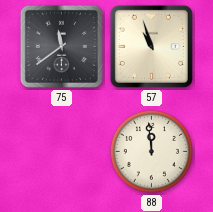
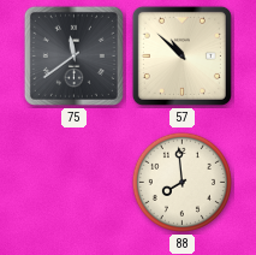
57: 10:57 -> 10:52 (181, 55)
88: 11:59 -> 7:59 (181, 182)
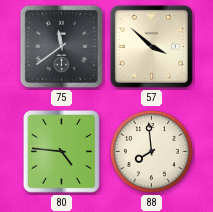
57: 10:52 -> 3:52 (151, 46)
80: none -> 4:46 (61, 151)
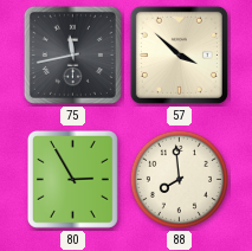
75: 11:39 -> 11:43 (72, 54)
80: 4:46 -> 2:55 (72, 179)
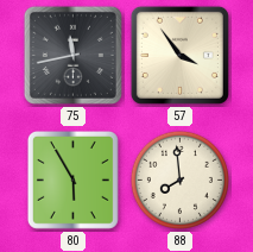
57: 3:52 -> 3:54 (179, 55)
80: 2:55 -> 5:55 (72, 179)
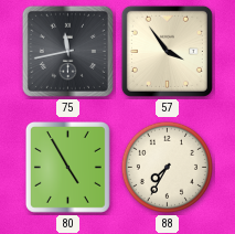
80: 5:55 -> 4:55 (67, 167)
88: 7:59 -> 7:35 (167, 167)
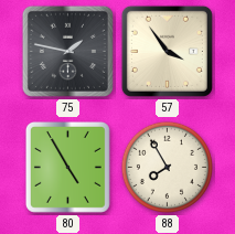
75: 11:43 -> 1:47 (67, 51)
88: 7:35 -> 7:55 (167, 167)
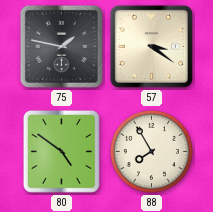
57: 3:54 -> 3:21 (151, 46)
80: 4:55 -> 4:51 (61, 151)
